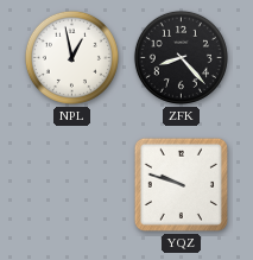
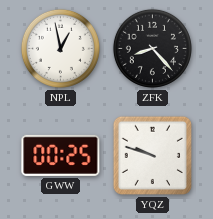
GWW: none -> 00:25 (61, 155)
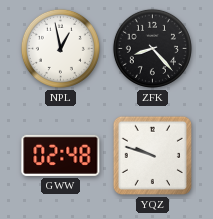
GWW: 00:25 -> 02:48 (61, 155)
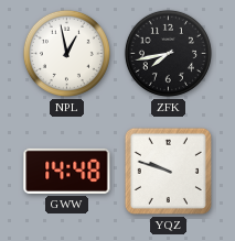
ZFK: 8:23 -> 7:43 (168, 53)
GWW: 02:48 -> 14:48 (67, 171)
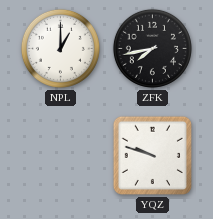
NPL: 12:58 -> 1:00 (60, 48)
GWW: 14:48 -> none (67, 171)
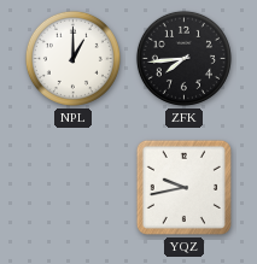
ZFK: 7:43 -> 7:44 (183, 58)
YQZ: 9:48 -> 9:43 (183, 187)
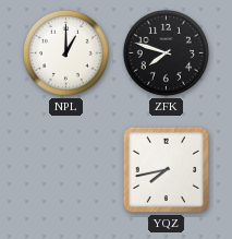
ZFK: 7:44 -> 7:48 (166, 52)
YQZ: 9:43 -> 7:43 (166, 169)
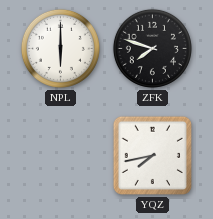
NPL: 1:00 -> 6:00 (60, 48)
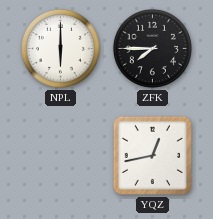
ZFK: 7:48 -> 7:45 (152, 48)
YQZ: 7:43 -> 12:43 (152, 155)
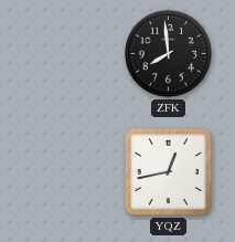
NPL: 6:00 -> none (60, 48)
ZFK: 7:45 -> 7:59 (168, 53)
